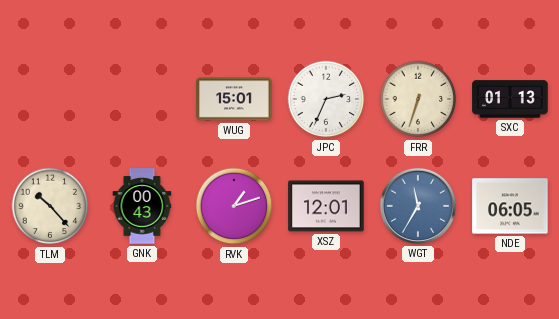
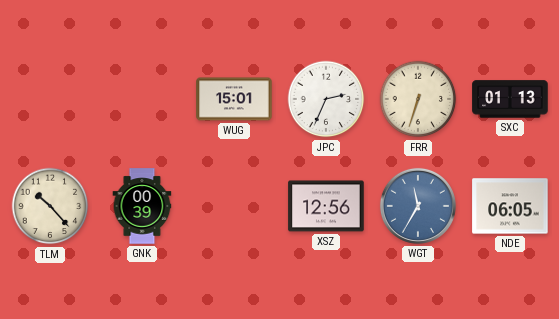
GNK: 00:43 -> 00:39 (142, 206)
RVK: 1:12 -> none (234, 206)
XSZ: 12:01 -> 12:56 (326, 206)
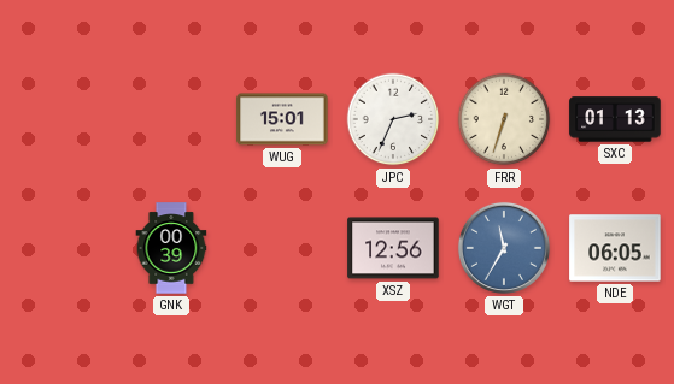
TLM: 10:23 -> none (50, 206)
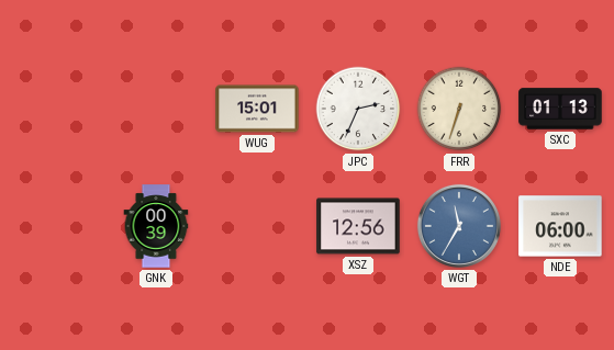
NDE: 06:05 -> 06:00 (560, 226)
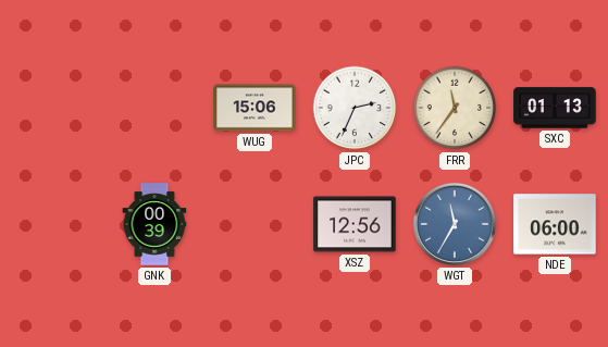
WUG: 15:01 -> 15:06 (255, 108)
FRR: 6:33 -> 11:36 (455, 108)
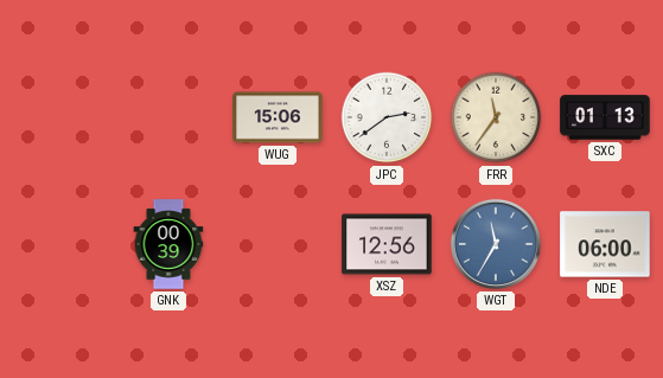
JPC: 2:34 -> 2:39 (387, 117)
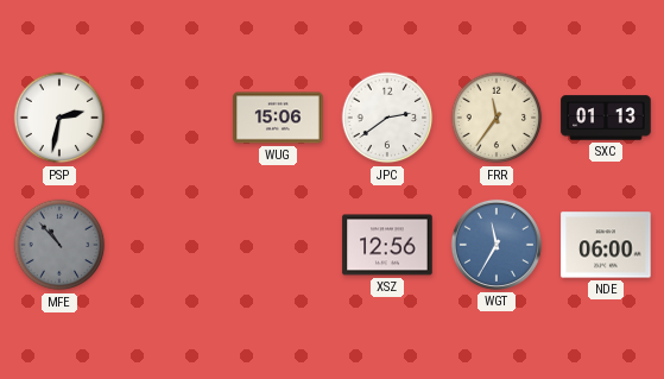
PSP: none -> 2:32 (59, 118)
MFE: none -> 10:53 (59, 245)
GNK: 00:39 -> none (168, 244)
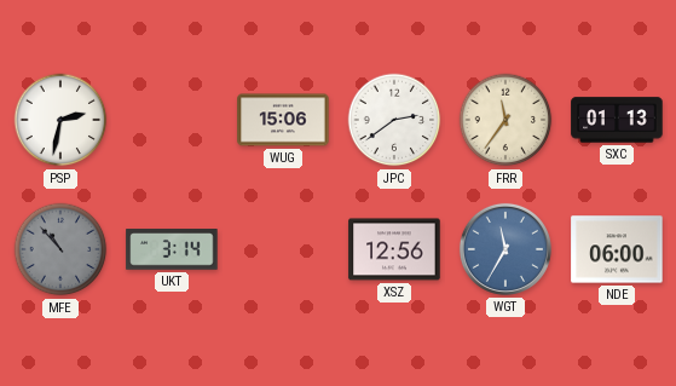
UKT: none -> 3:14 (172, 249)
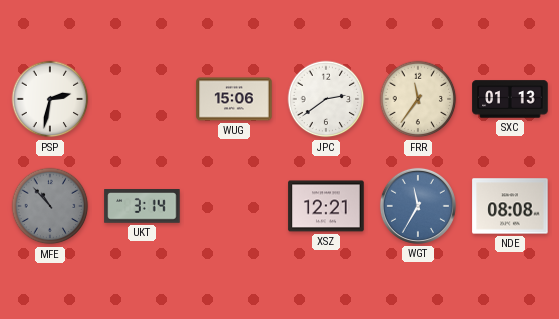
XSZ: 12:56 -> 12:21 (326, 206)
NDE: 06:00 -> 08:08 (510, 206)
